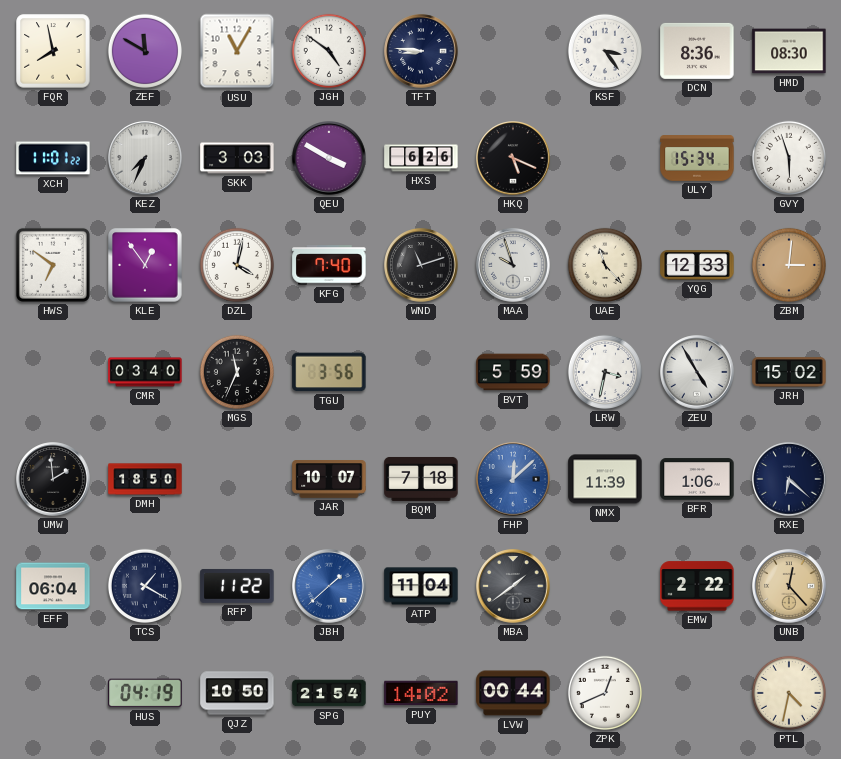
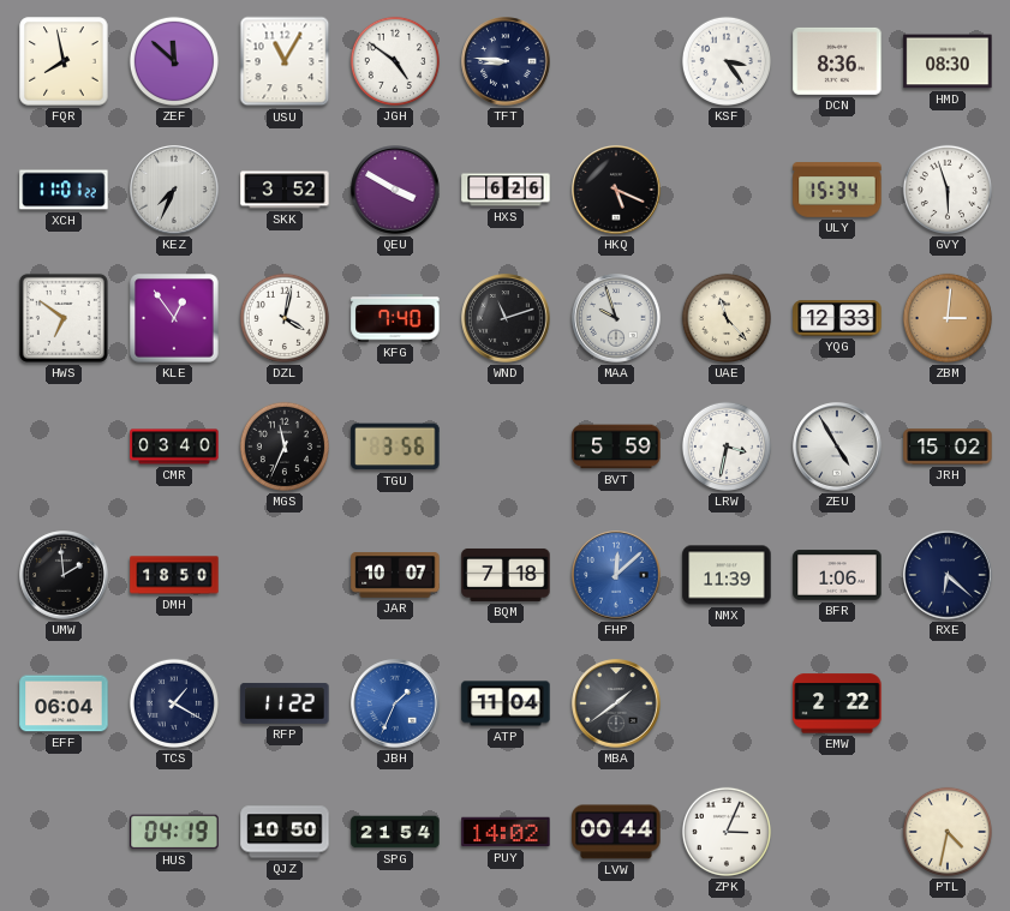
ZEF: 11:50 -> 11:52 (174, 61)
SKK: 3:03 -> 3:52 (285, 190)
JBH: 1:38 -> 1:34 (395, 703)
UNB: 12:23 -> none (789, 586)
ZPK: 12:41 -> 3:04 (727, 832)
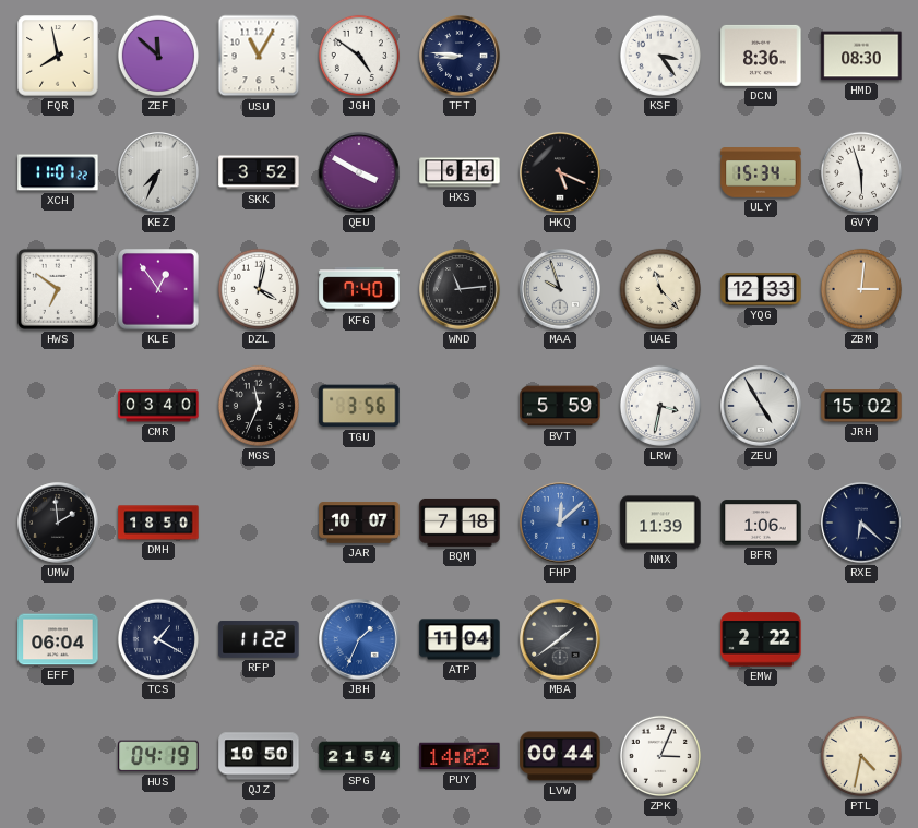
WND: 11:12 -> 11:14 (460, 289)
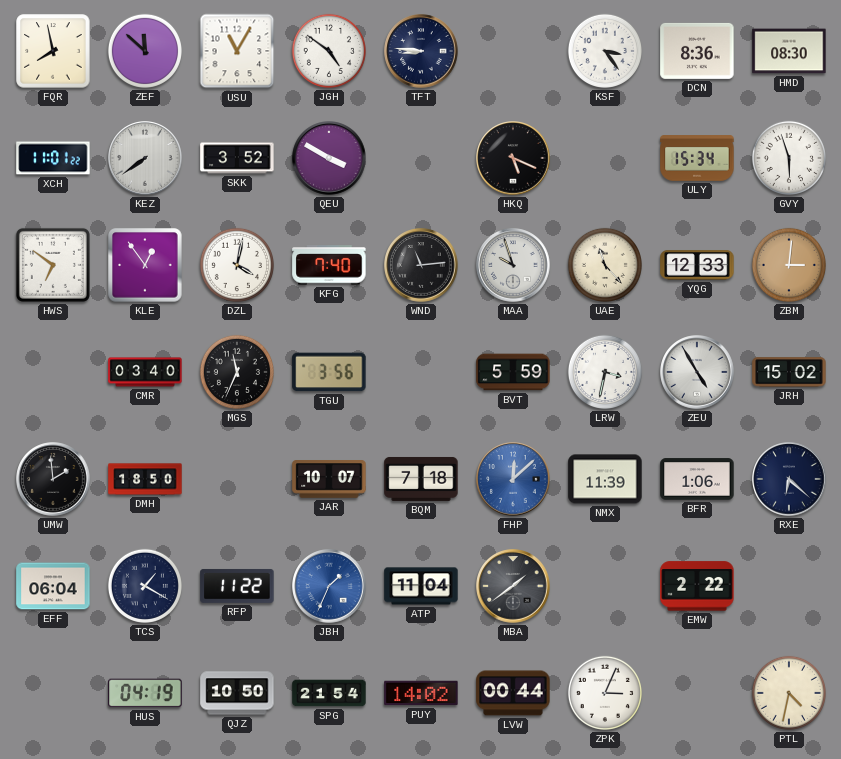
KEZ: 7:34 -> 7:39 (145, 158)
HXS: 6:26 -> none (460, 172)
